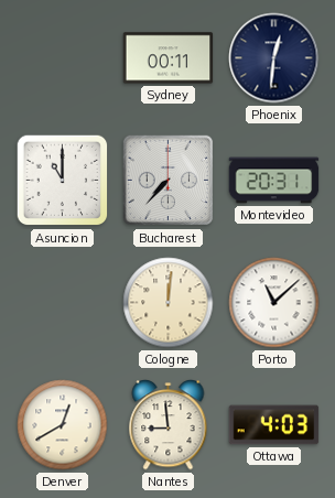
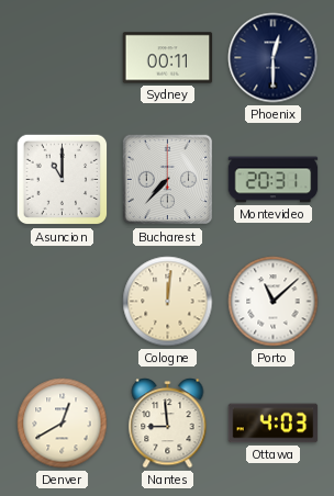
Phoenix: 12:31 -> 12:30 (274, 58)
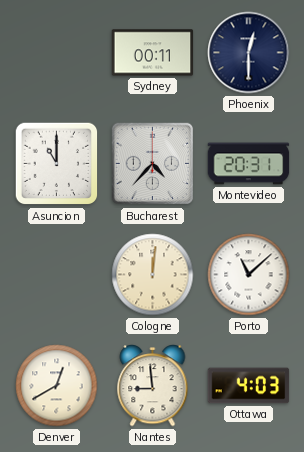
Bucharest: 7:37 -> 4:37 (153, 164)
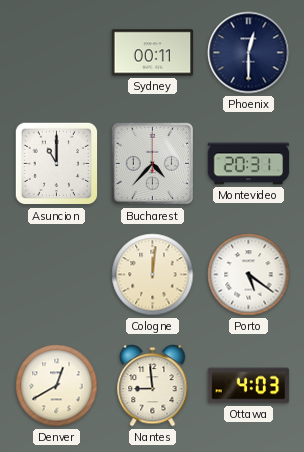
Porto: 11:08 -> 5:21 (249, 275)
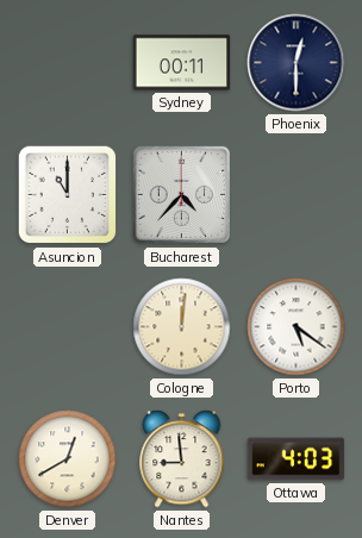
Montevideo: 20:31 -> none (249, 164)
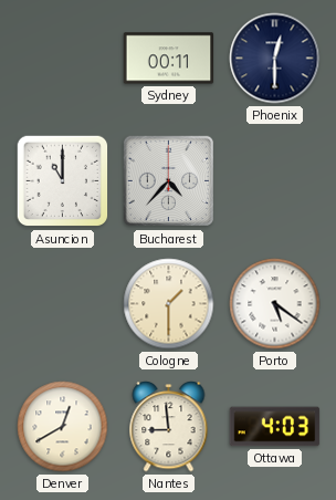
Cologne: 12:01 -> 1:30 (169, 304)
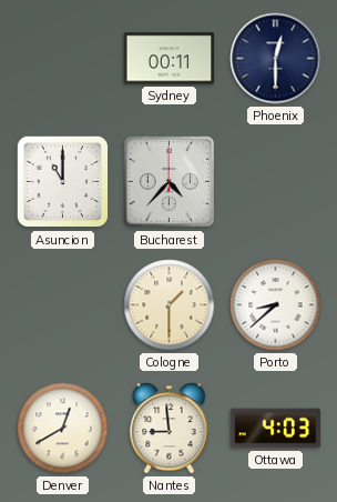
Porto: 5:21 -> 8:38 (276, 305)
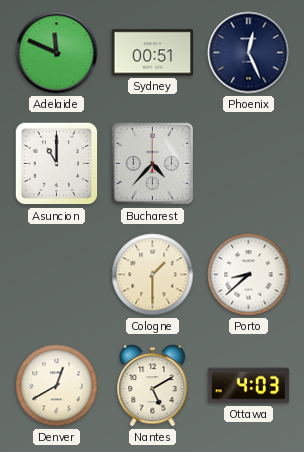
Adelaide: none -> 11:49 (57, 53)
Sydney: 00:11 -> 00:51 (153, 53)
Phoenix: 12:30 -> 12:26 (249, 53)
Nantes: 8:59 -> 5:10 (153, 386)
